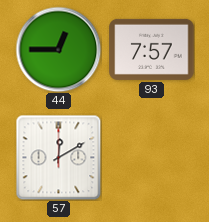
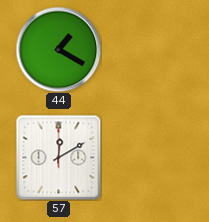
44: 12:45 -> 1:20 (58, 49)
93: 7:57 -> none (152, 49)
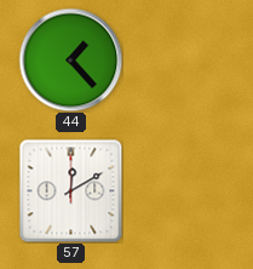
44: 1:20 -> 1:23 (70, 59)
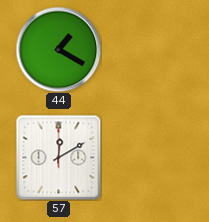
44: 1:23 -> 1:20 (58, 49)
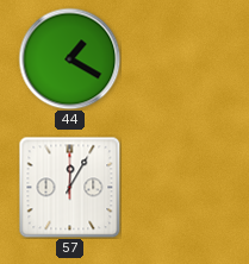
57: 12:10 -> 12:05 (69, 187)
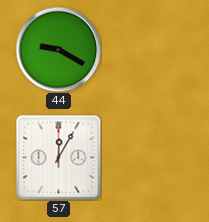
44: 1:20 -> 9:20 (58, 49)
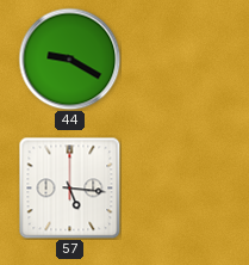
57: 12:05 -> 5:16 (69, 187)
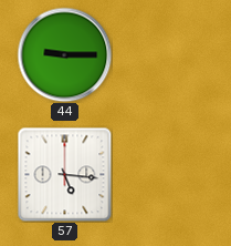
44: 9:20 -> 9:15 (64, 54)
